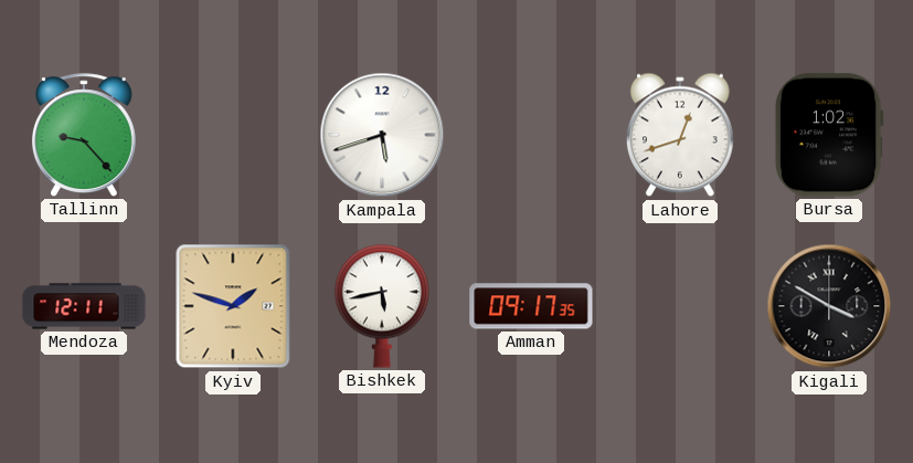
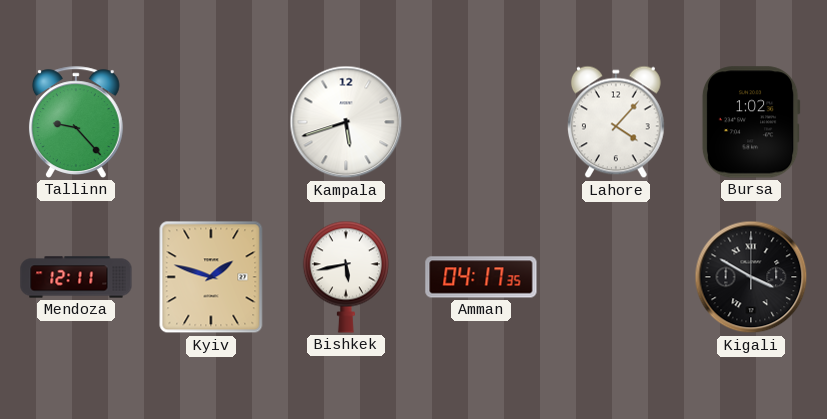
Lahore: 12:42 -> 4:07 (616, 122)
Amman: 09:17 -> 04:17 (481, 277)
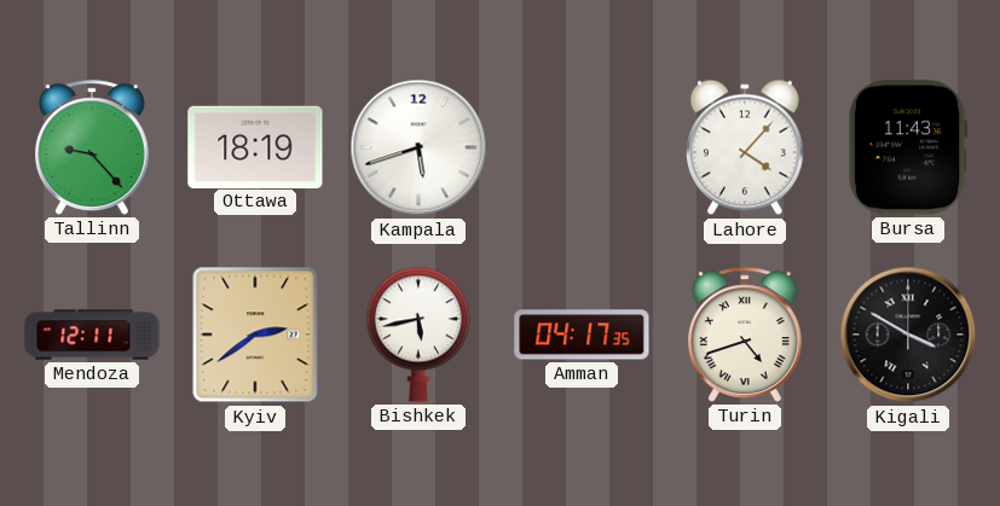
Ottawa: none -> 18:19 (255, 146)
Bursa: 1:02 -> 11:43 (908, 147)
Kyiv: 1:48 -> 2:39 (255, 335)
Turin: none -> 4:42 (745, 335)
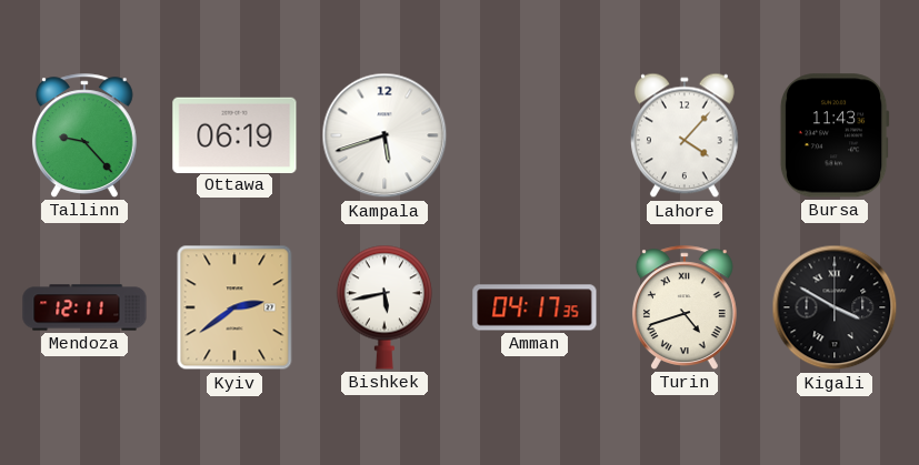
Ottawa: 18:19 -> 06:19 (234, 134)
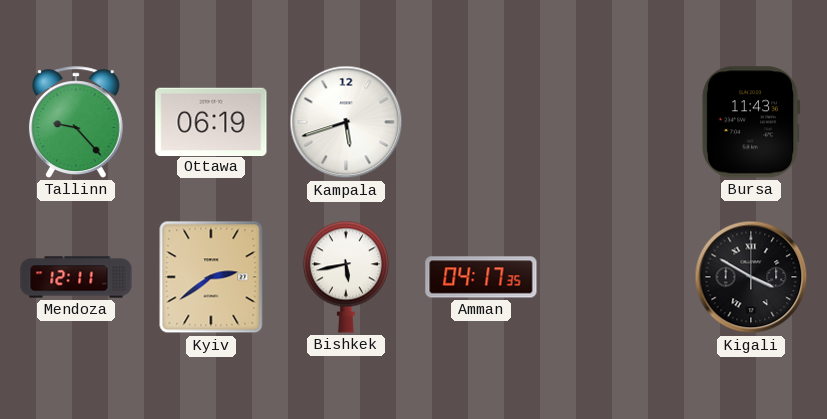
Lahore: 4:07 -> none (685, 135)
Turin: 4:42 -> none (685, 307)
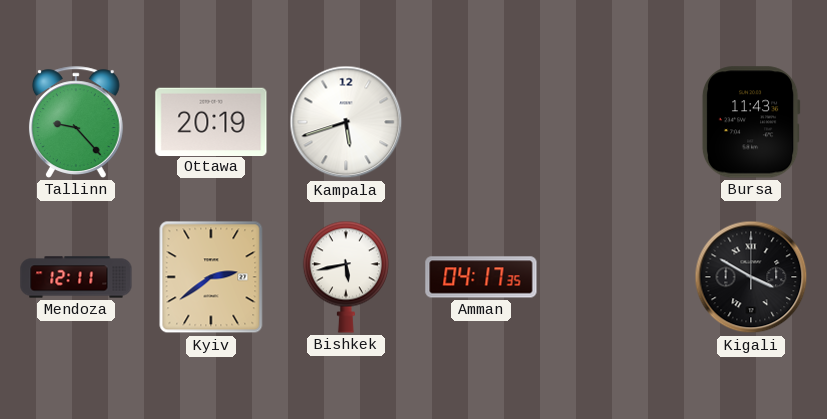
Ottawa: 06:19 -> 20:19 (211, 121)
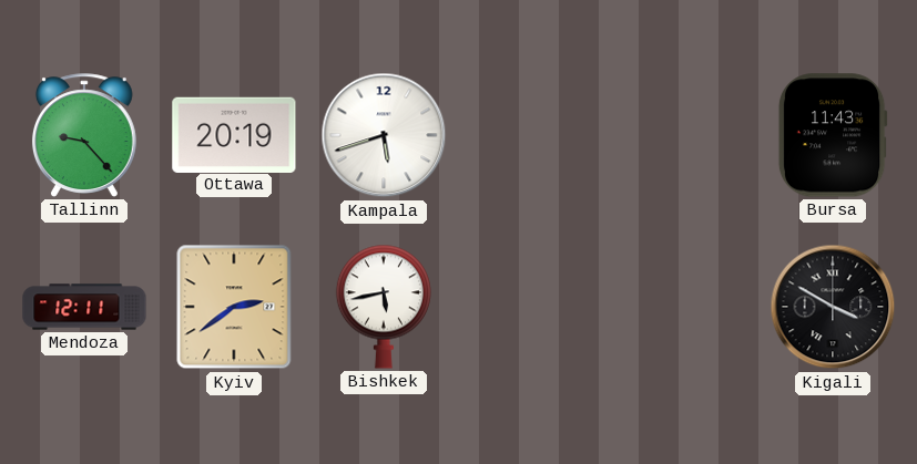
Amman: 04:17 -> none (481, 277)
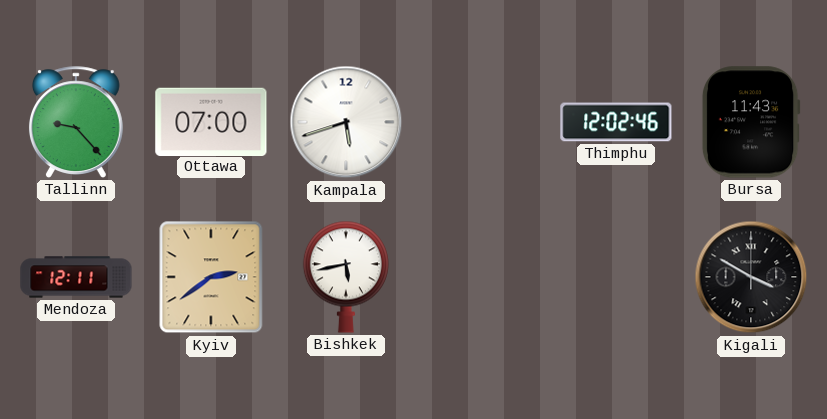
Ottawa: 20:19 -> 07:00 (211, 121)
Thimphu: none -> 12:02 (616, 122)
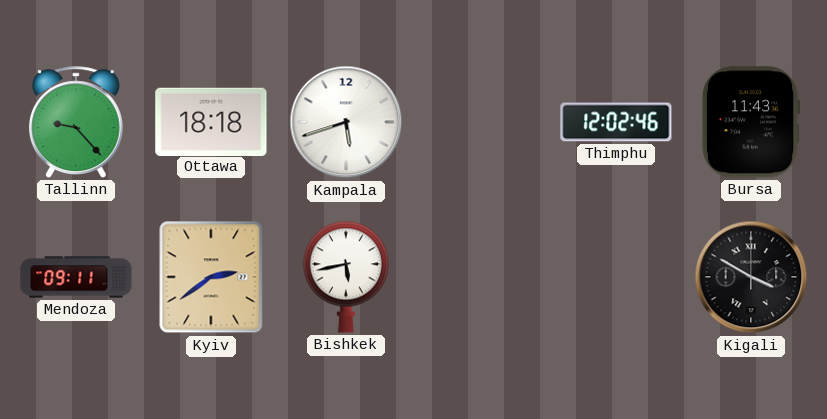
Ottawa: 07:00 -> 18:18 (211, 121)
Mendoza: 12:11 -> 09:11 (76, 277)
